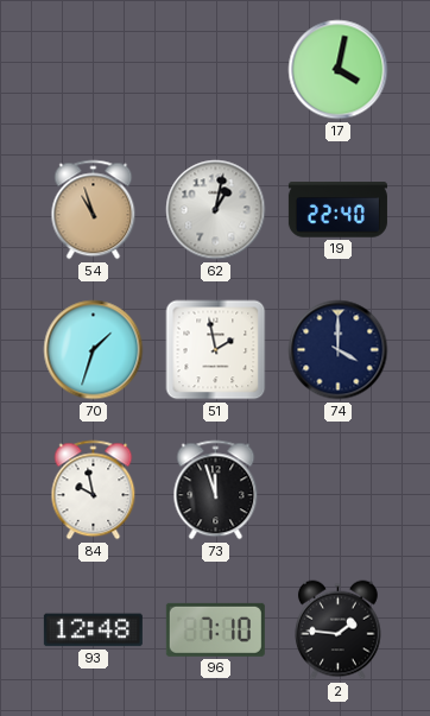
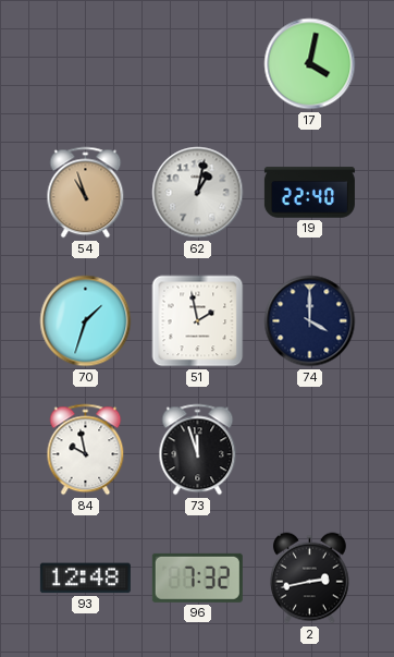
96: 7:10 -> 7:32 (197, 577)
2: 1:46 -> 2:43 (310, 579)
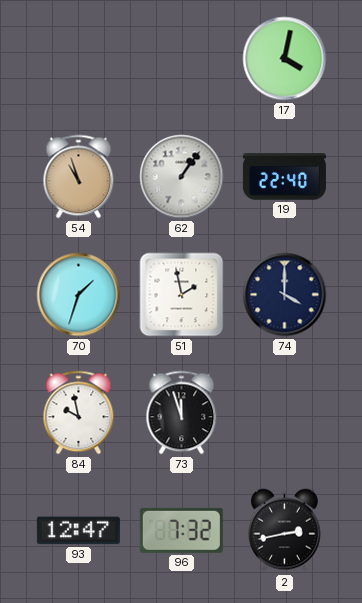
62: 1:02 -> 1:06 (182, 177)
93: 12:48 -> 12:47 (78, 531)
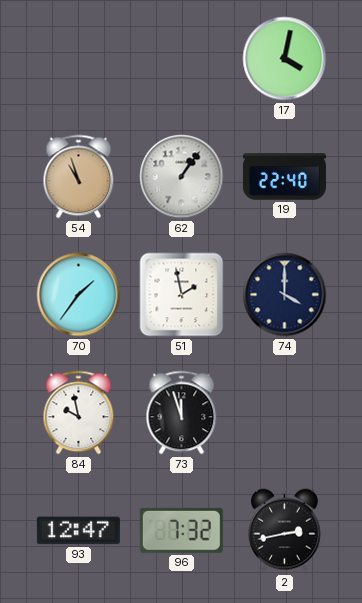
70: 1:33 -> 1:36 (79, 295)
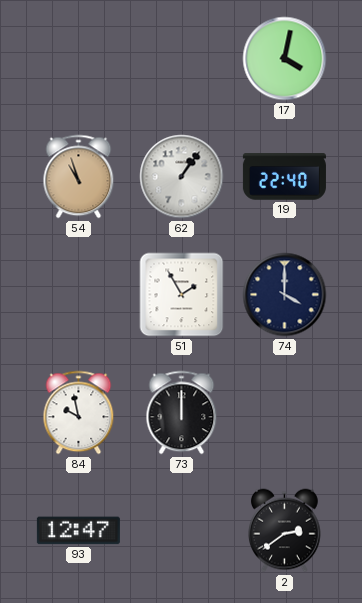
70: 1:36 -> none (79, 295)
51: 1:58 -> 1:55 (182, 295)
73: 11:57 -> 12:00 (182, 413)
96: 7:32 -> none (181, 530)
2: 2:43 -> 2:39 (285, 531)
